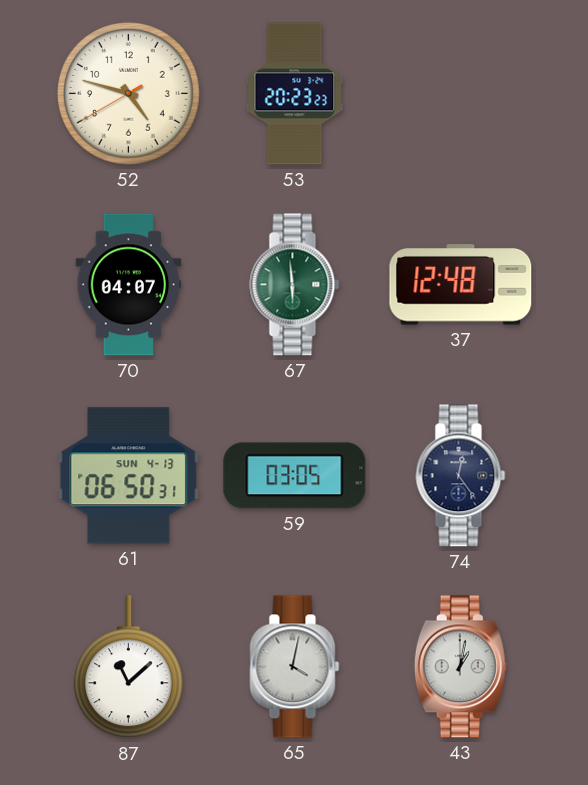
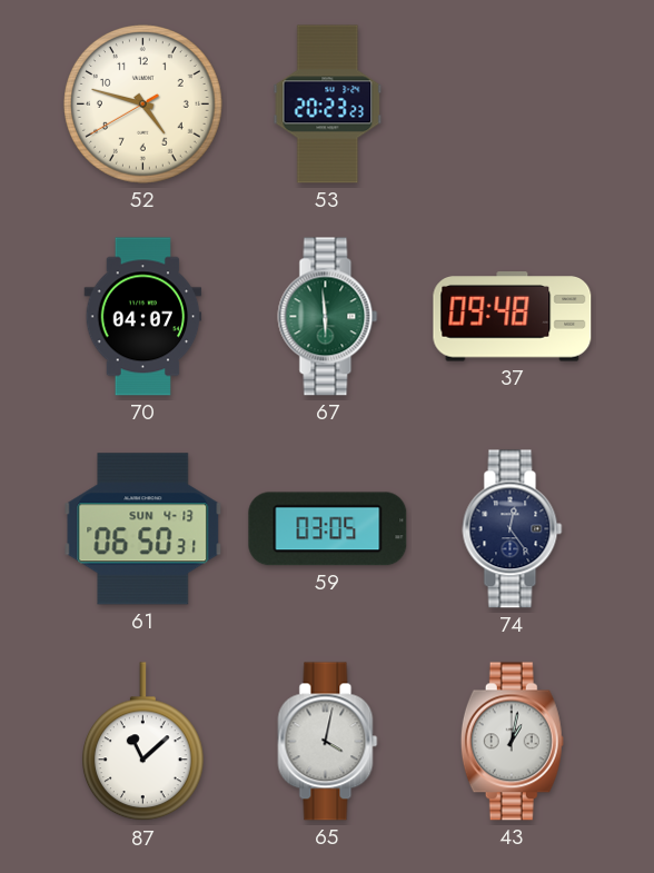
37: 12:48 -> 09:48 (513, 317)
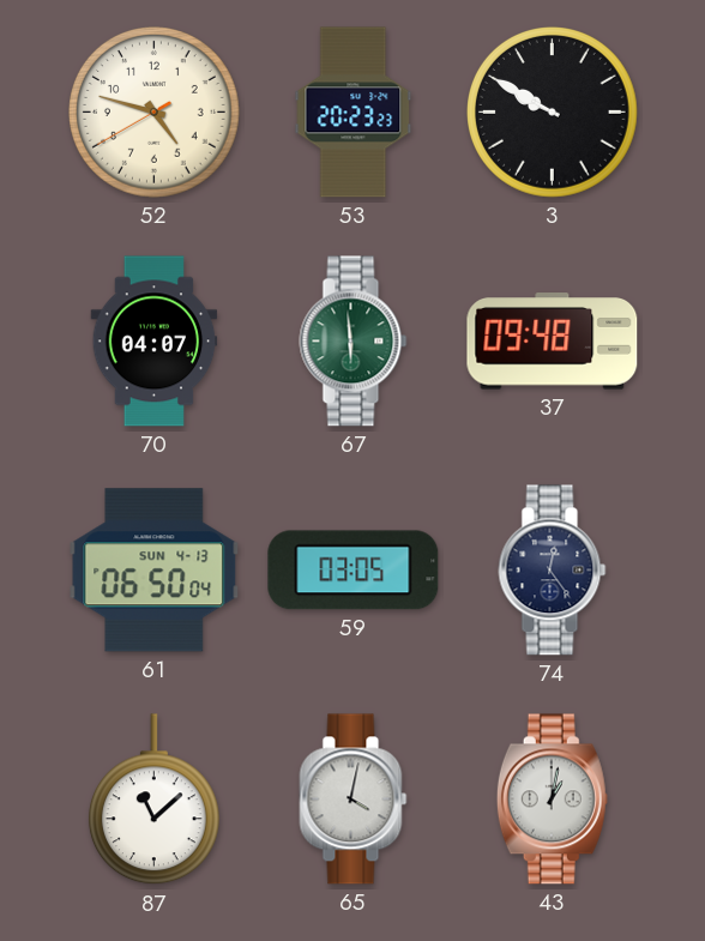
3: none -> 9:50 (553, 113)
61: 06:50:31 -> 06:50:04 (155, 571)
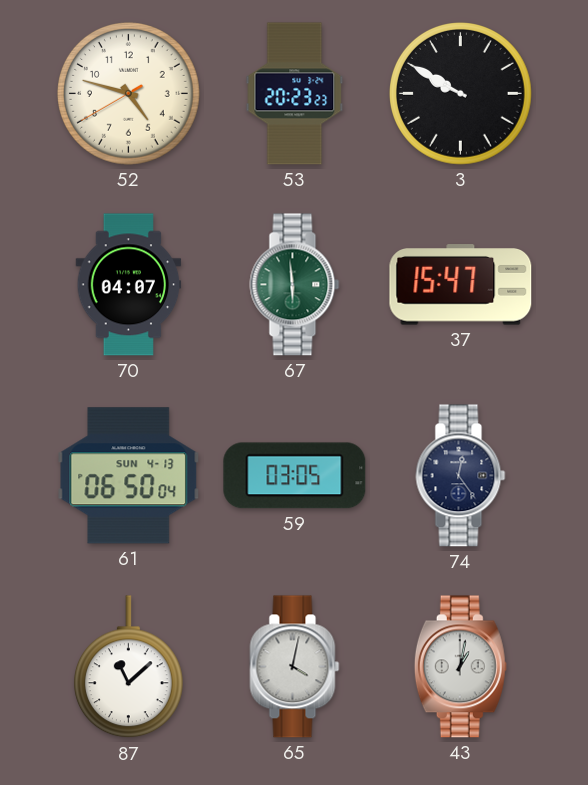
37: 09:48 -> 15:47 (461, 285)
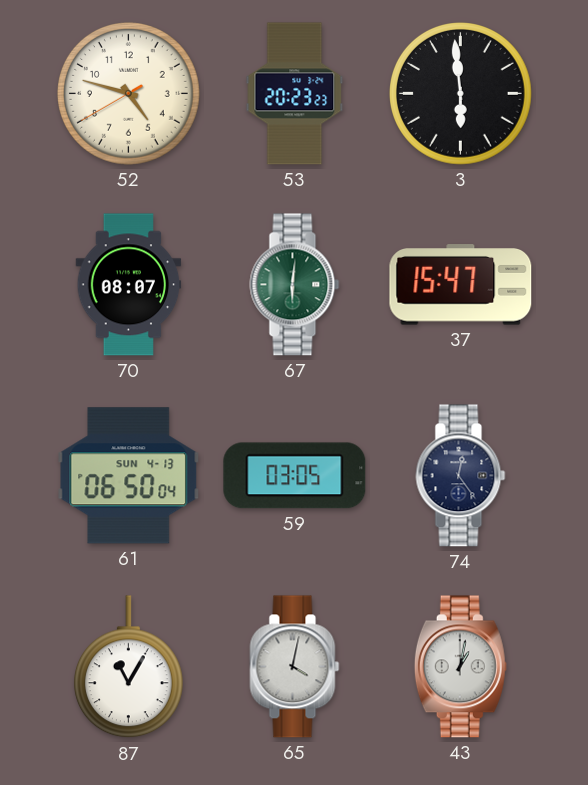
3: 9:50 -> 5:59 (461, 94)
70: 04:07 -> 08:07 (129, 285)
67: 5:59 -> 6:01 (295, 285)
87: 11:08 -> 11:05 (128, 667)
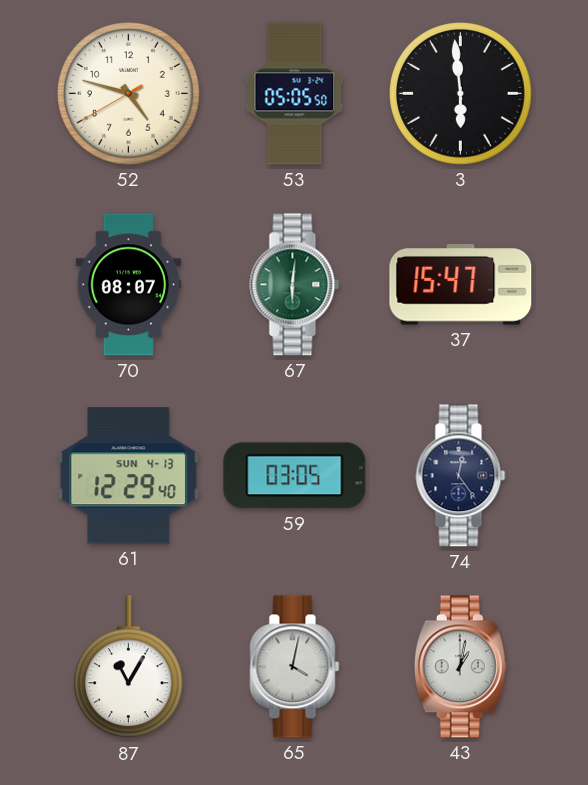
53: 20:23 -> 05:05 (295, 94)
61: 06:50 -> 12:29 (129, 476)
